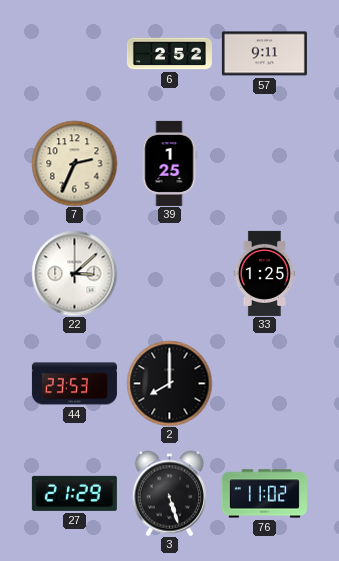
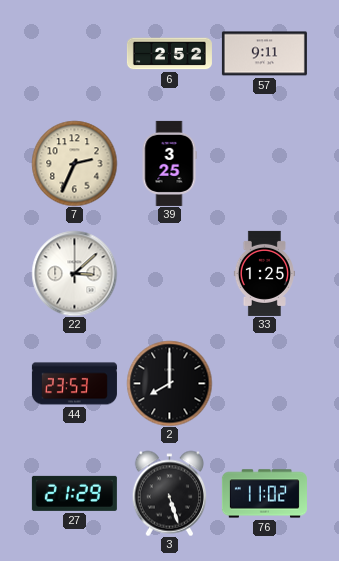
39: 1:25 -> 3:25 (169, 163)
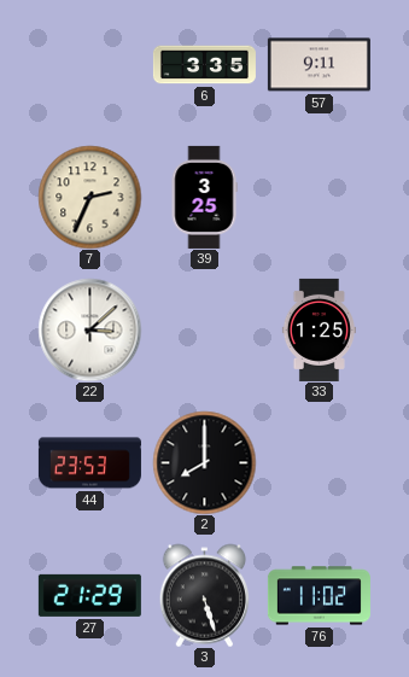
6: 2:52 -> 3:35 (204, 65)
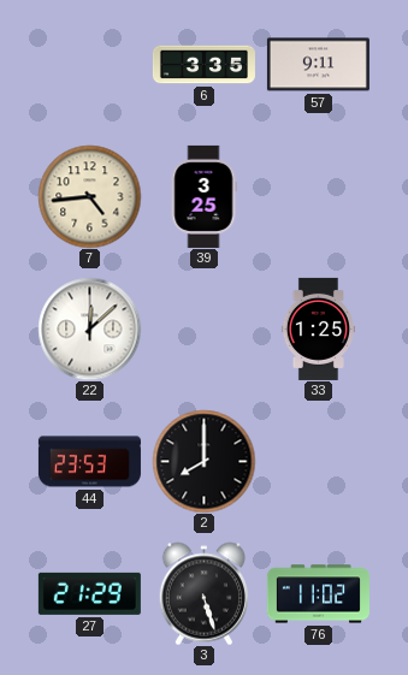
7: 2:34 -> 4:44 (89, 196)
22: 3:08 -> 12:08 (89, 328)
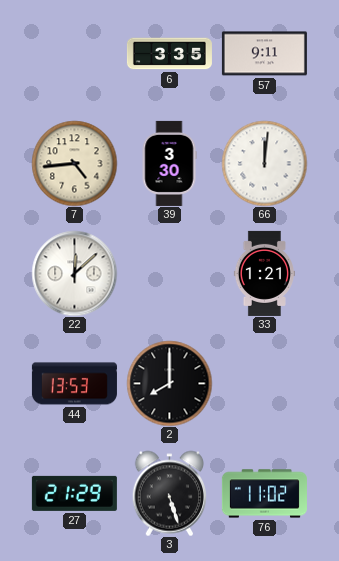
39: 3:25 -> 3:30 (169, 163)
66: none -> 12:01 (264, 163)
33: 1:25 -> 1:21 (264, 273)
44: 23:53 -> 13:53 (74, 384)
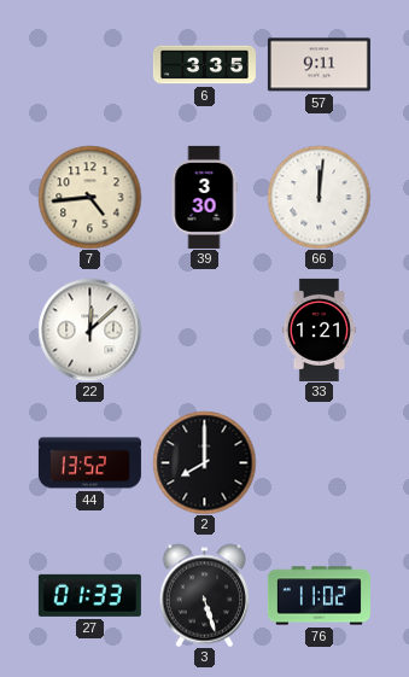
44: 13:53 -> 13:52 (89, 463)
27: 21:29 -> 01:33 (89, 595)
